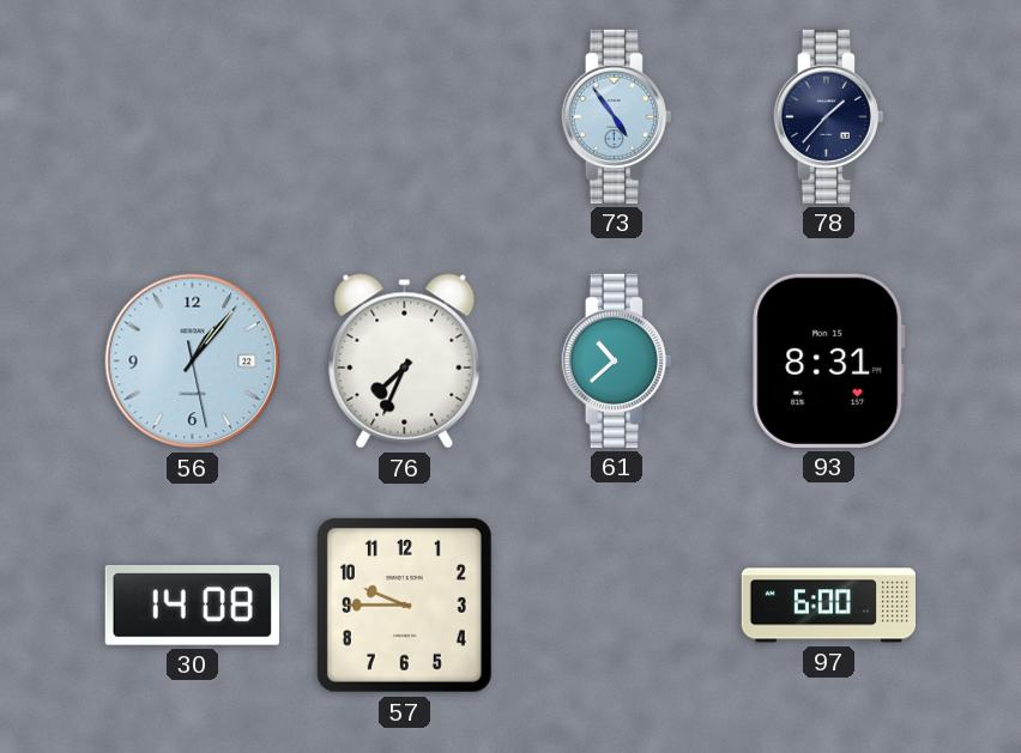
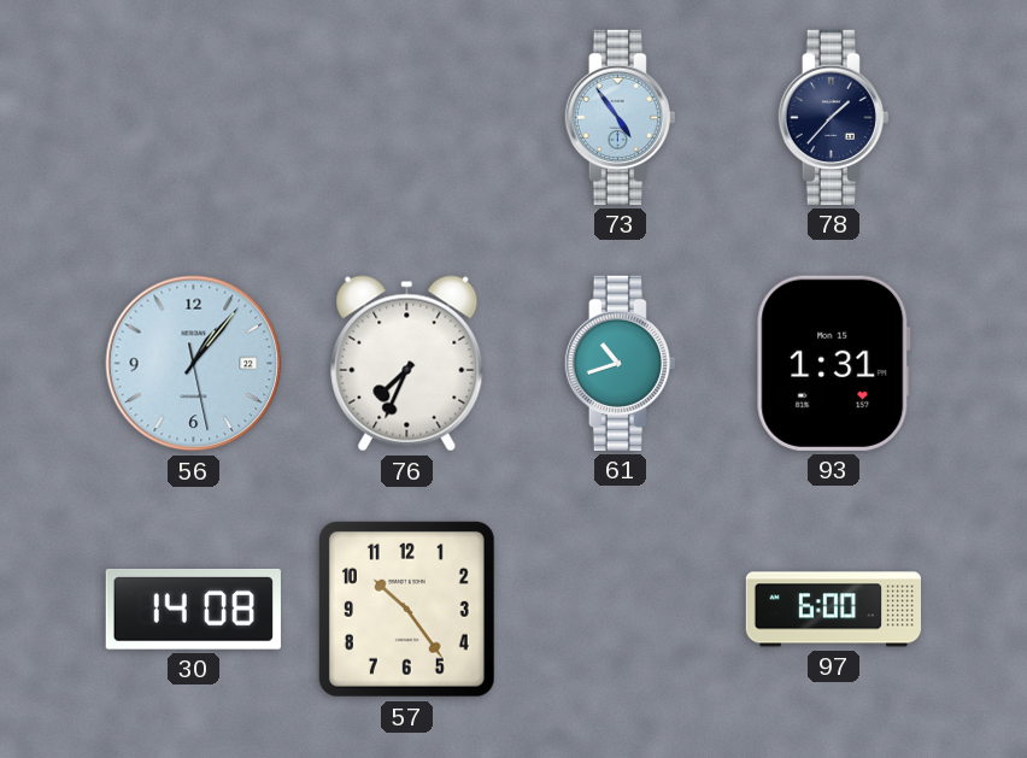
61: 10:38 -> 10:42 (620, 363)
93: 8:31 -> 1:31 (834, 363)
57: 9:45 -> 10:24 (406, 609)
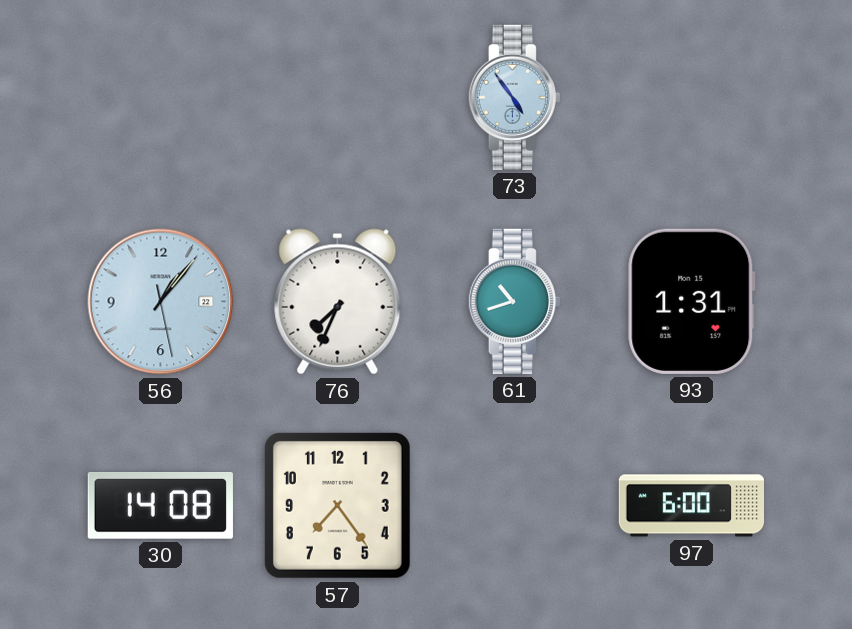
78: 1:37 -> none (833, 117)
57: 10:24 -> 7:24 (337, 505)
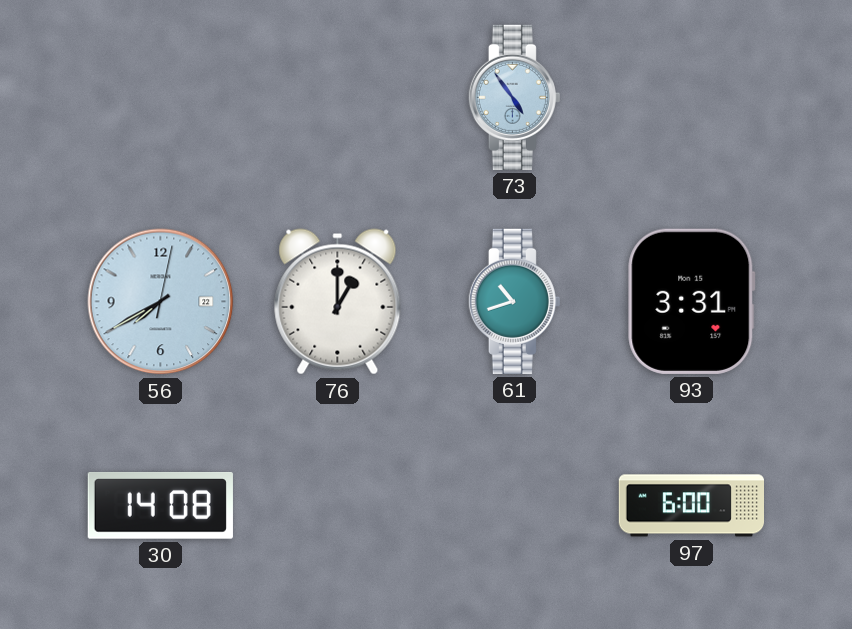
56: 1:06 -> 7:40 (161, 302)
76: 7:34 -> 1:00 (338, 302)
93: 1:31 -> 3:31 (692, 301)
57: 7:24 -> none (337, 505)
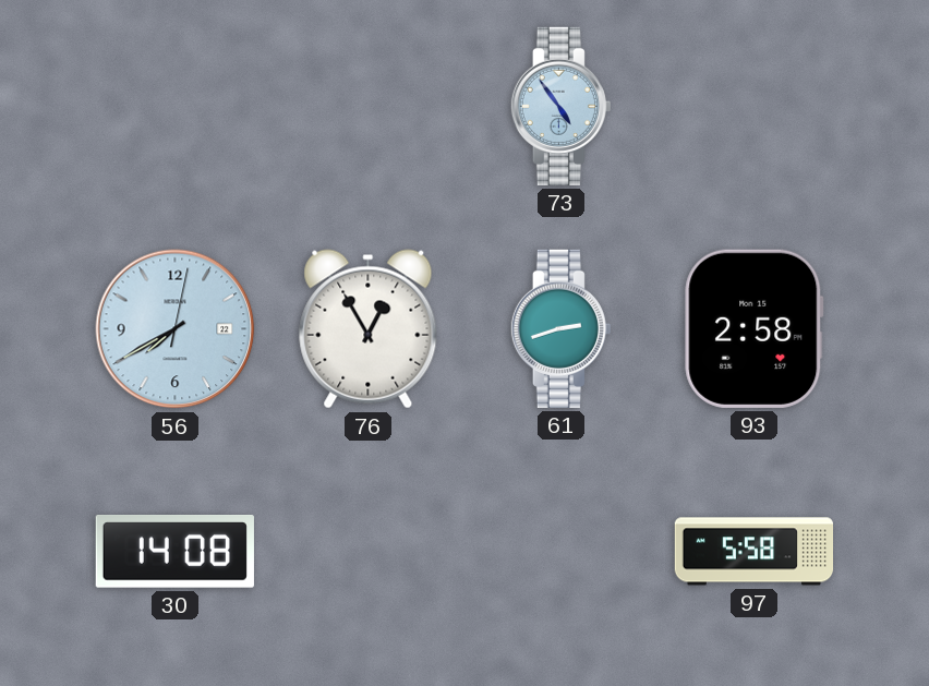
76: 1:00 -> 12:55 (369, 329)
61: 10:42 -> 2:42 (560, 328)
93: 3:31 -> 2:58 (755, 328)
97: 6:00 -> 5:58 (753, 552)
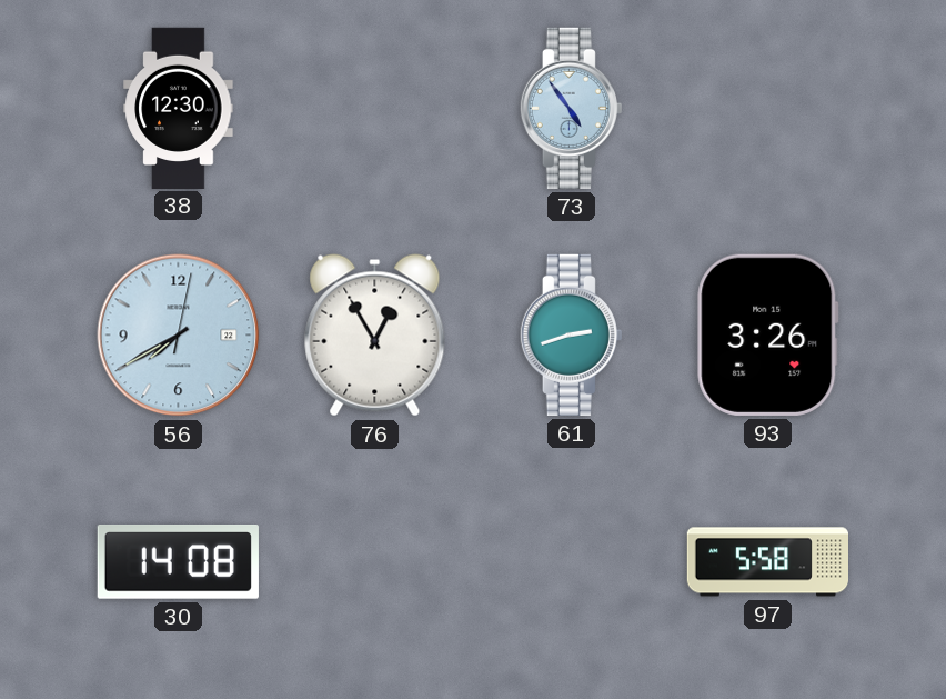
38: none -> 12:30 (179, 108)
93: 2:58 -> 3:26 (768, 334)
